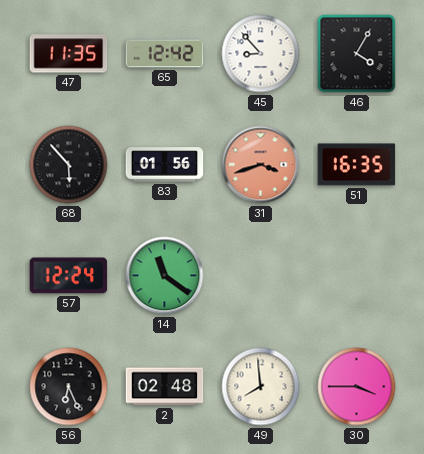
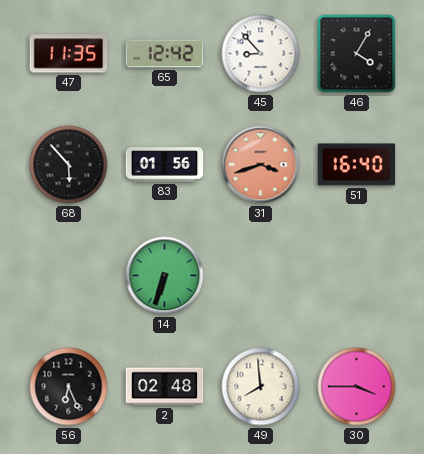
51: 16:35 -> 16:40 (357, 165)
57: 12:24 -> none (69, 276)
14: 11:21 -> 6:33 (165, 276)
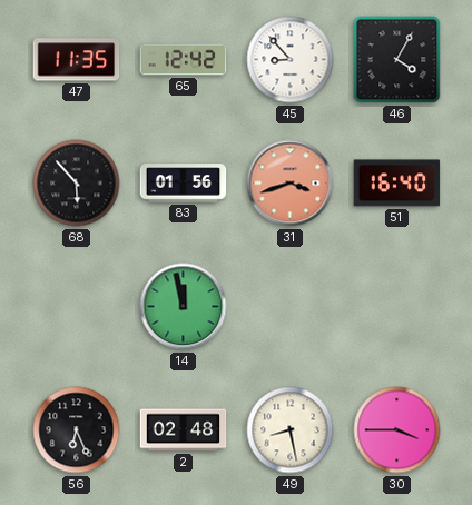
14: 6:33 -> 11:58 (184, 307)
49: 7:59 -> 8:28 (291, 430)
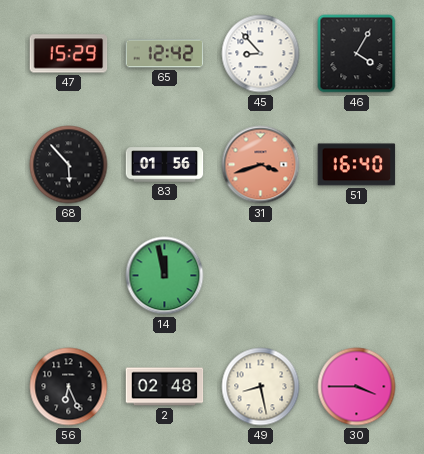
47: 11:35 -> 15:29 (69, 54)
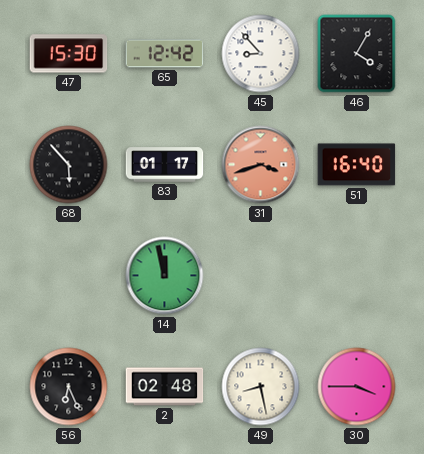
47: 15:29 -> 15:30 (69, 54)
83: 01:56 -> 01:17 (165, 165)
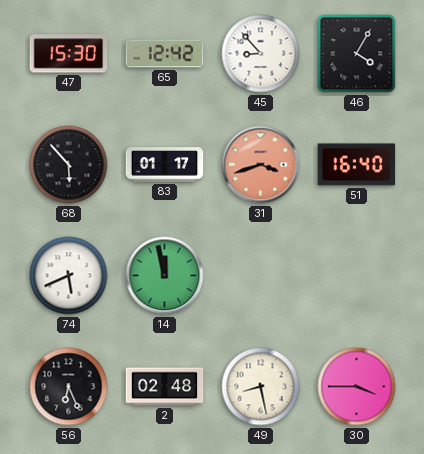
74: none -> 5:41 (69, 276)
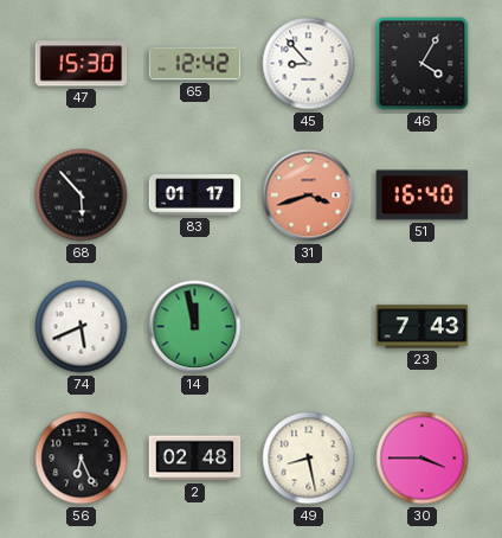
23: none -> 7:43 (423, 327)
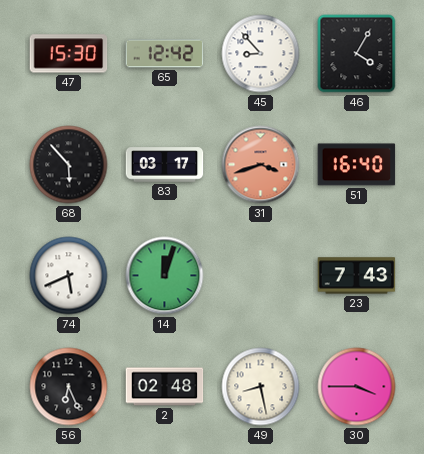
83: 01:17 -> 03:17 (165, 165)
14: 11:58 -> 12:03 (165, 276)
